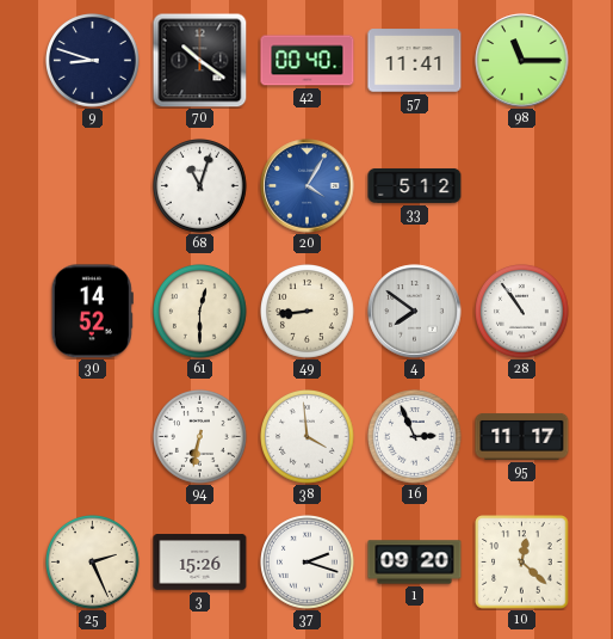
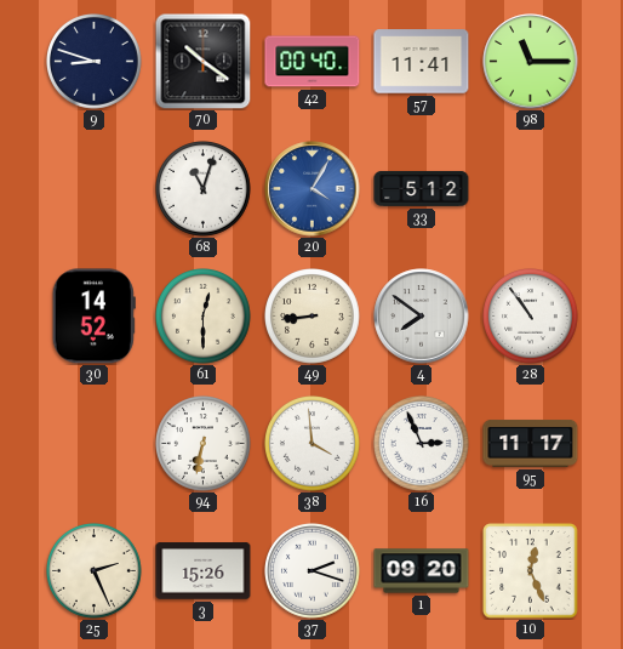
10: 12:22 -> 12:26 (531, 571)
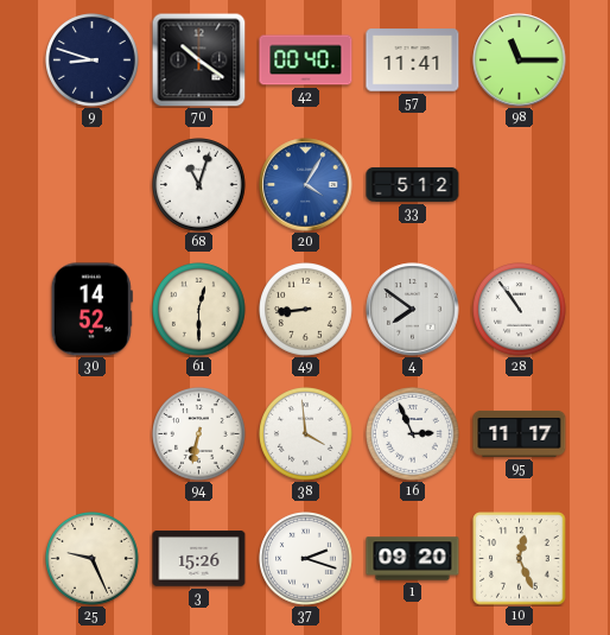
25: 2:26 -> 9:26 (93, 559)
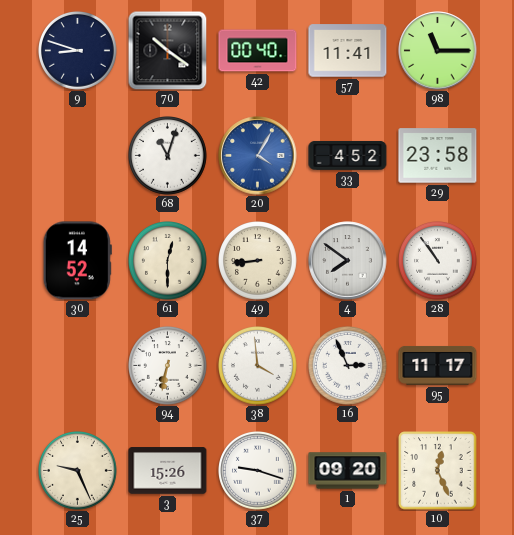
33: 5:12 -> 4:52 (348, 156)
29: none -> 23:58 (438, 156)
37: 2:18 -> 9:18 (258, 471)
